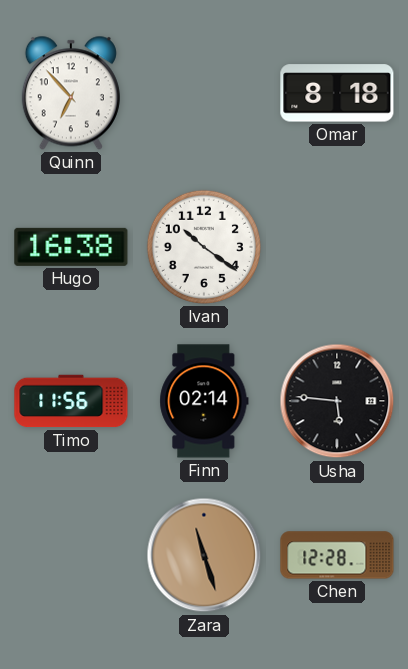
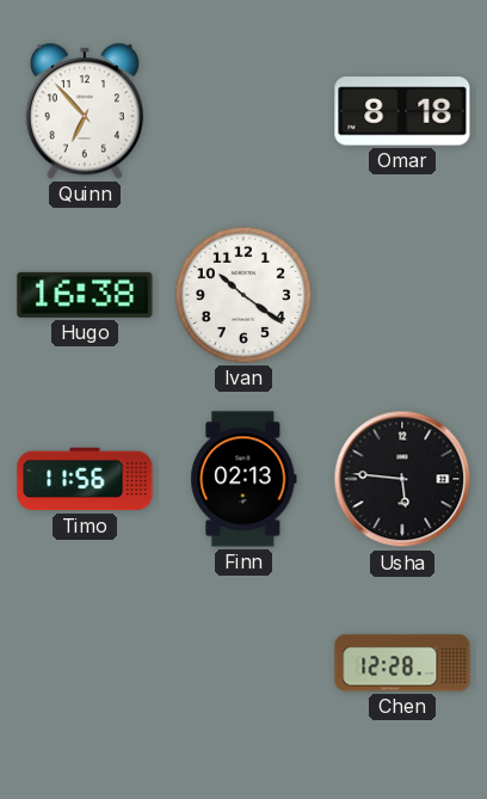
Finn: 02:14 -> 02:13 (243, 479)
Zara: 11:27 -> none (204, 555)
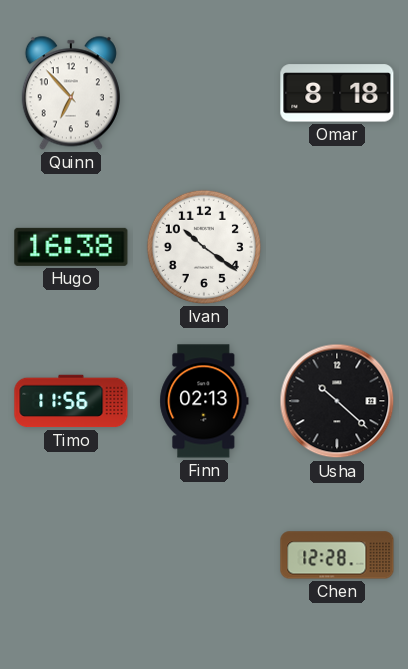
Usha: 5:46 -> 10:22 (337, 401)
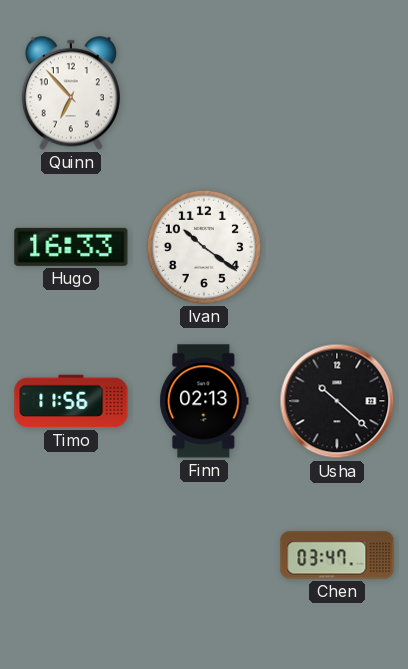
Omar: 8:18 -> none (337, 93)
Hugo: 16:38 -> 16:33 (71, 247)
Chen: 12:28 -> 03:47 (337, 555)
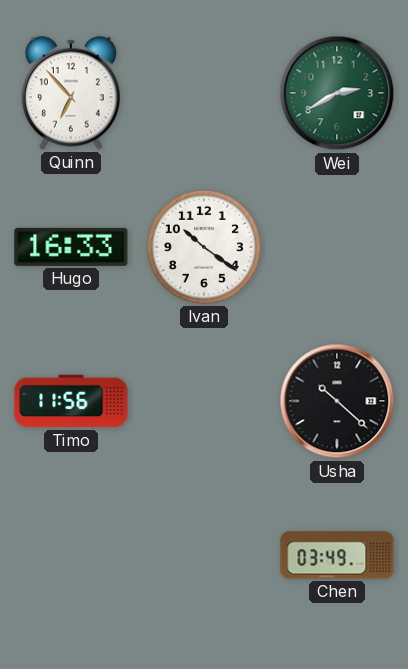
Wei: none -> 2:40 (337, 93)
Finn: 02:13 -> none (204, 401)
Chen: 03:47 -> 03:49 (337, 555)
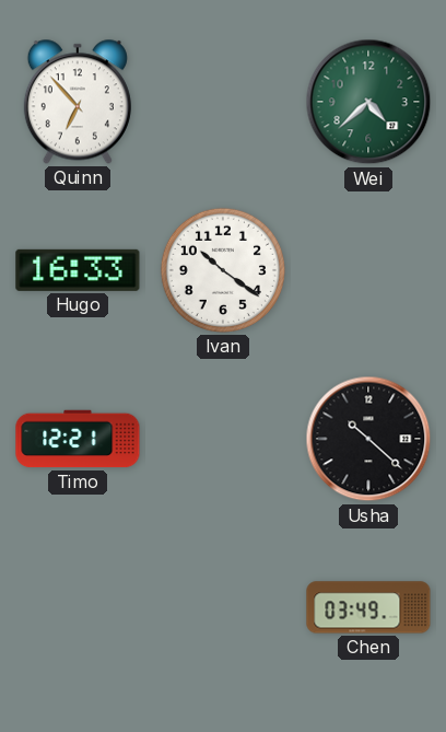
Wei: 2:40 -> 4:38 (368, 102)
Timo: 11:56 -> 12:21 (78, 439)
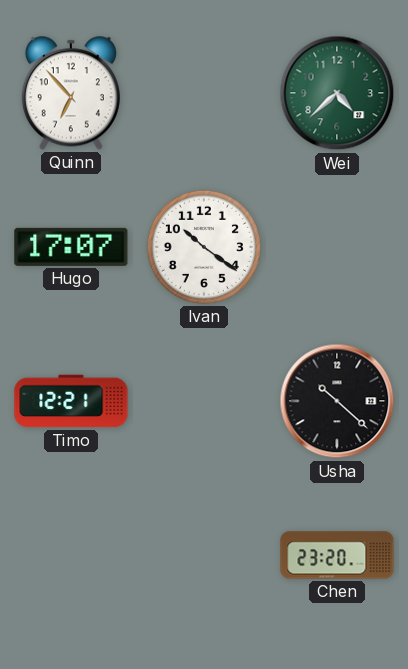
Hugo: 16:33 -> 17:07 (71, 247)
Chen: 03:49 -> 23:20 (337, 555)
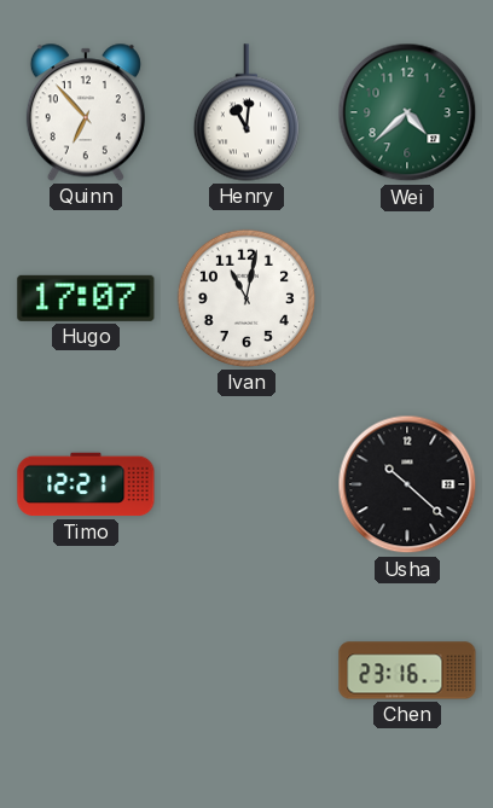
Henry: none -> 11:01 (246, 112)
Ivan: 10:21 -> 11:02 (246, 298)
Chen: 23:20 -> 23:16 (407, 670)
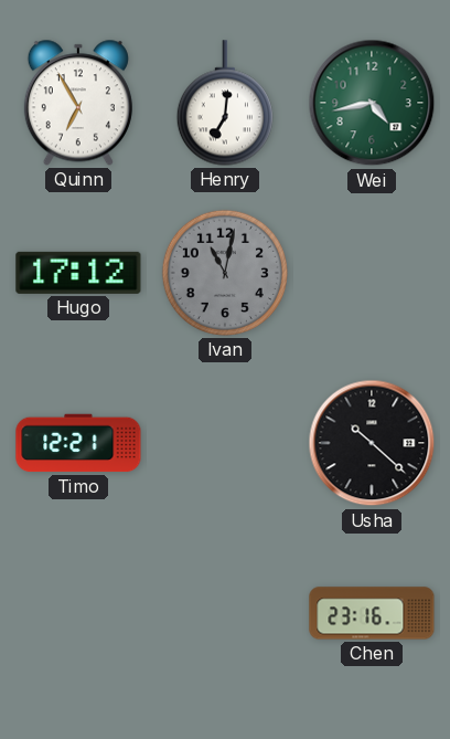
Quinn: 6:53 -> 6:55 (78, 103)
Henry: 11:01 -> 7:01 (225, 103)
Wei: 4:38 -> 4:43 (372, 103)
Hugo: 17:07 -> 17:12 (78, 273)
Ivan dial: white -> grey (225, 273)
